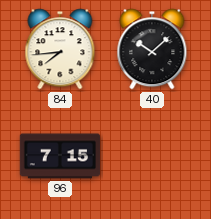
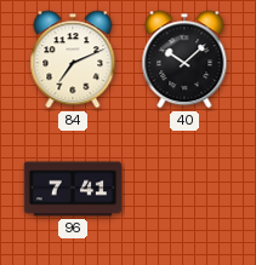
84: 7:44 -> 7:11 (73, 59)
96: 7:15 -> 7:41 (73, 189)
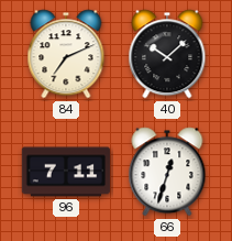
96: 7:41 -> 7:11 (66, 172)
66: none -> 12:33 (167, 172)
